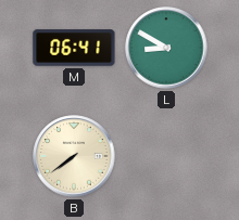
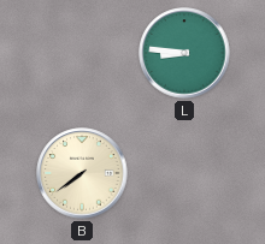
M: 06:41 -> none (74, 48)
L: 8:50 -> 8:46 (184, 53)
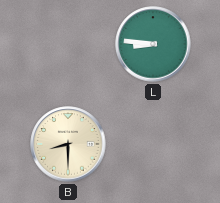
B: 7:39 -> 8:30 (68, 144)
